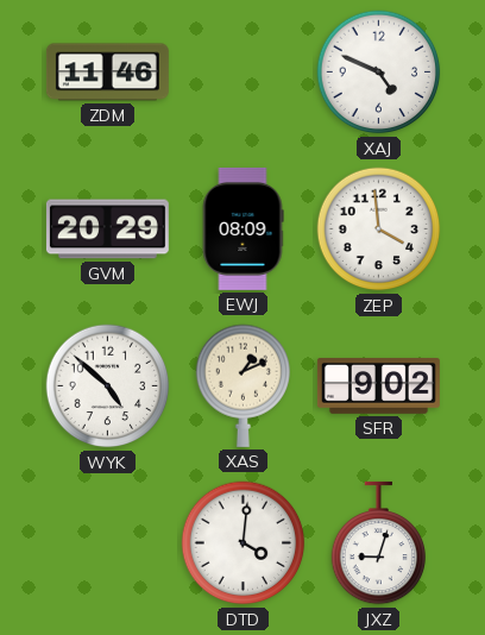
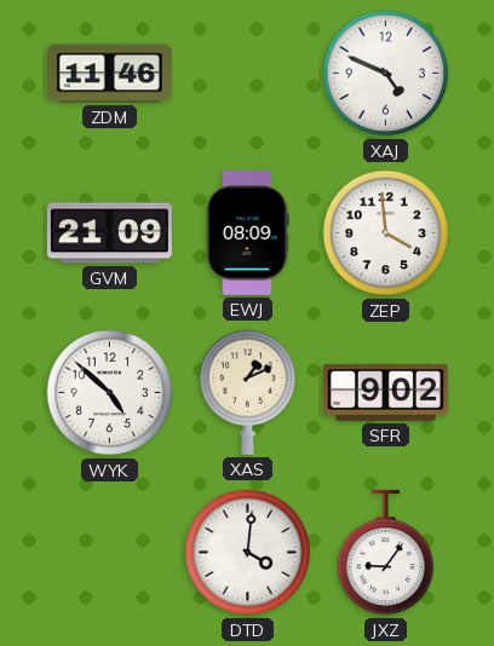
GVM: 20:29 -> 21:09 (109, 233)
JXZ: 9:03 -> 9:06 (386, 553)
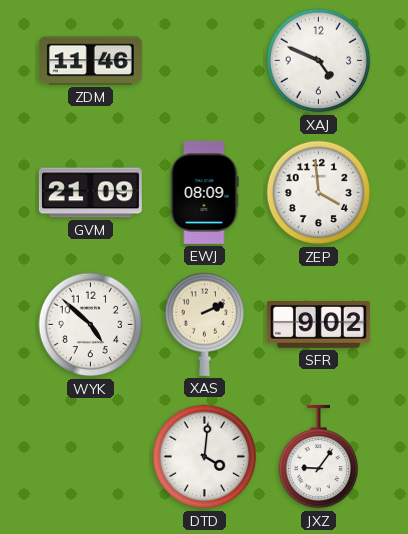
XAS: 1:11 -> 2:11 (205, 324)
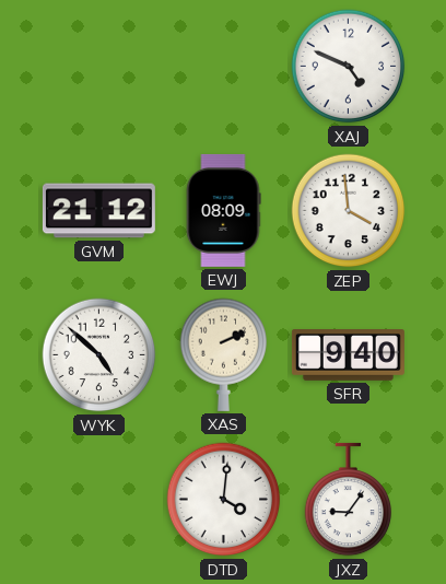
ZDM: 11:46 -> none (90, 61)
GVM: 21:09 -> 21:12 (98, 211)
SFR: 9:02 -> 9:40 (348, 355)
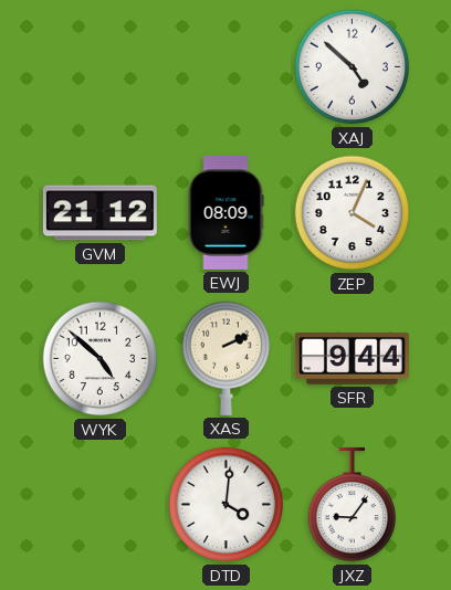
XAJ: 4:49 -> 4:52 (353, 67)
ZEP: 3:59 -> 4:04 (353, 213)
SFR: 9:40 -> 9:44 (352, 359)
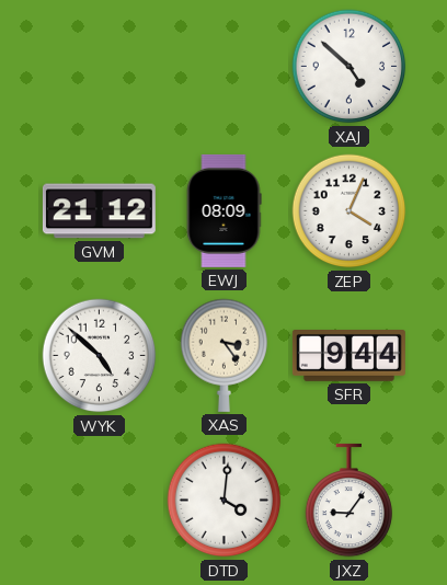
XAS: 2:11 -> 3:24 (225, 355)
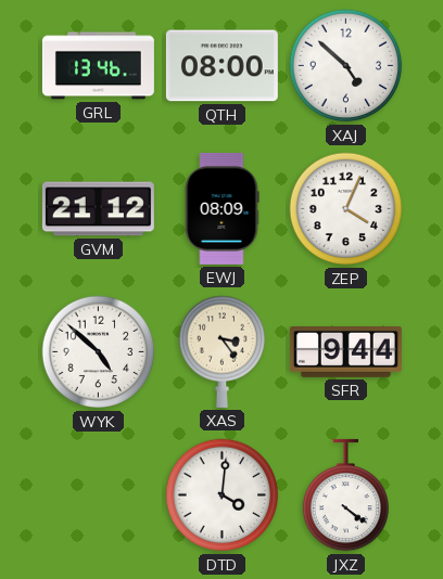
GRL: none -> 13:46 (98, 66)
QTH: none -> 08:00 (221, 66)
JXZ: 9:06 -> 4:21 (346, 496)
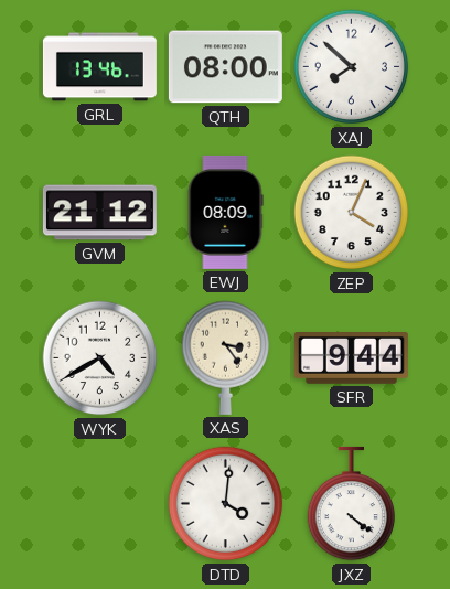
XAJ: 4:52 -> 7:52 (352, 67)
WYK: 4:52 -> 4:40 (100, 358)
